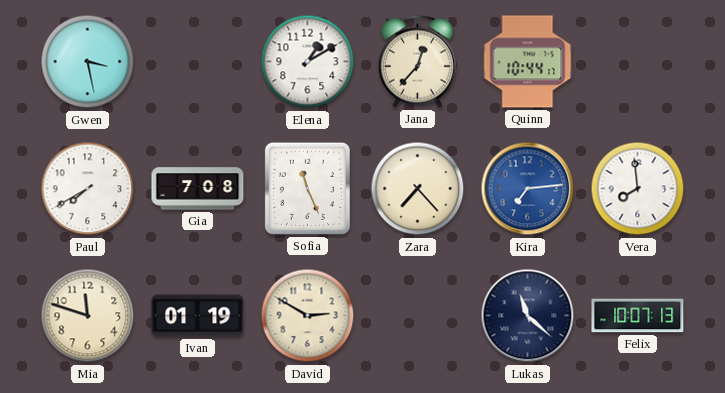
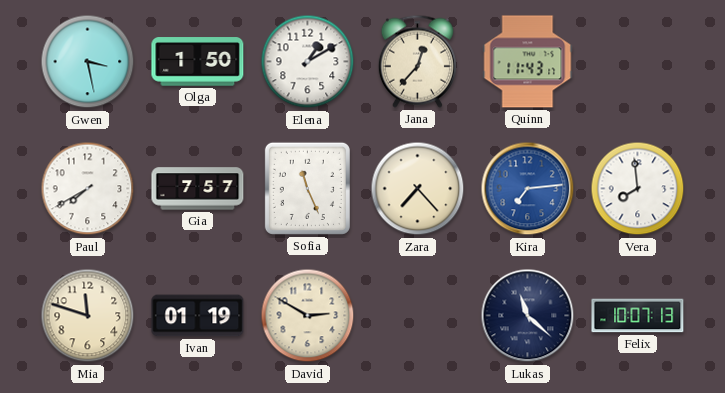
Olga: none -> 1:50 (198, 62)
Quinn: 10:44 -> 11:43 (528, 62)
Gia: 7:08 -> 7:57 (198, 189)
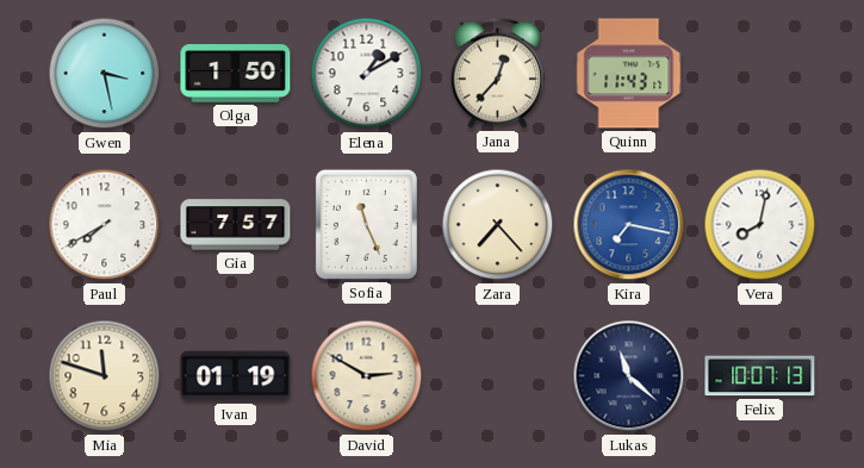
Kira: 7:14 -> 7:17 (629, 225)
Vera: 7:59 -> 8:02 (760, 225)
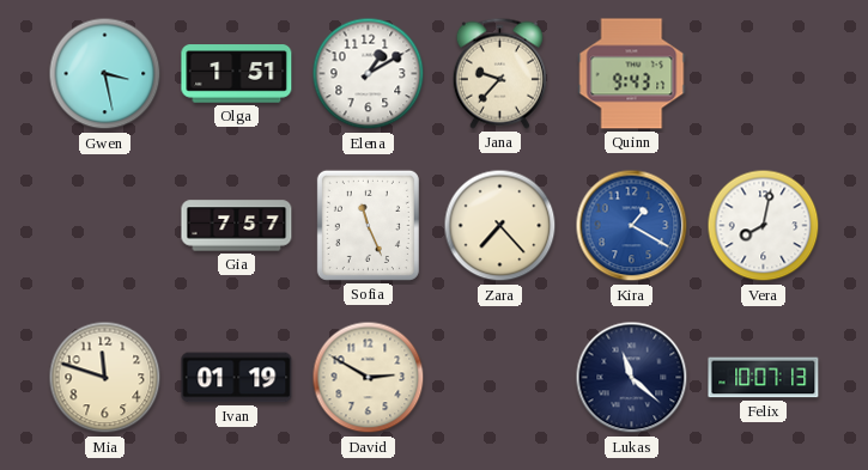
Olga: 1:50 -> 1:51 (237, 74)
Jana: 12:37 -> 9:37 (499, 73)
Quinn: 11:43 -> 9:43 (632, 74)
Paul: 7:40 -> none (105, 225)
Kira: 7:17 -> 1:20 (632, 226)
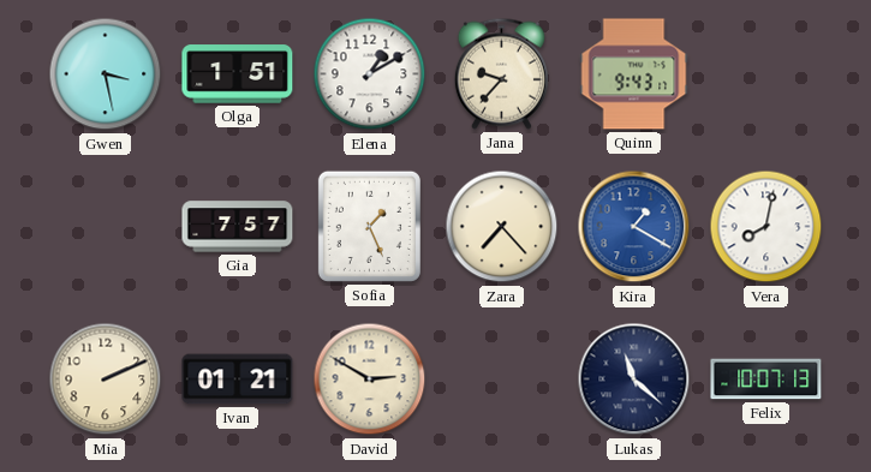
Sofia: 11:26 -> 1:26 (369, 226)
Mia: 11:48 -> 2:11 (106, 380)
Ivan: 01:19 -> 01:21 (238, 380)
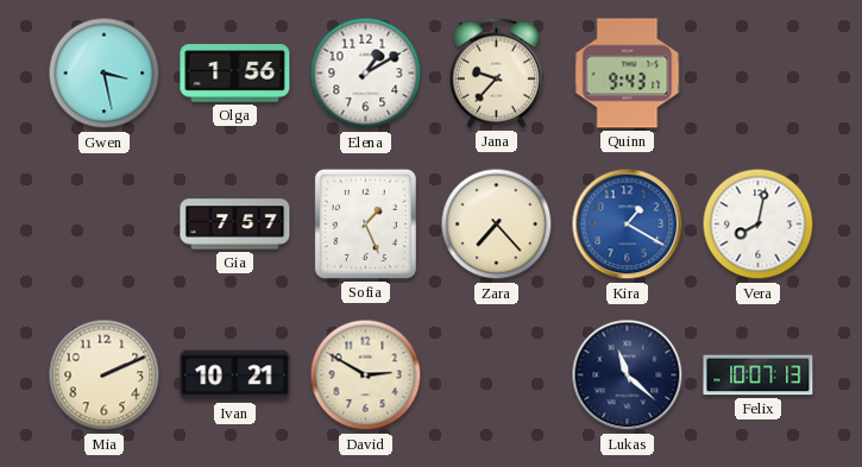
Olga: 1:51 -> 1:56 (235, 74)
Ivan: 01:21 -> 10:21 (235, 376)
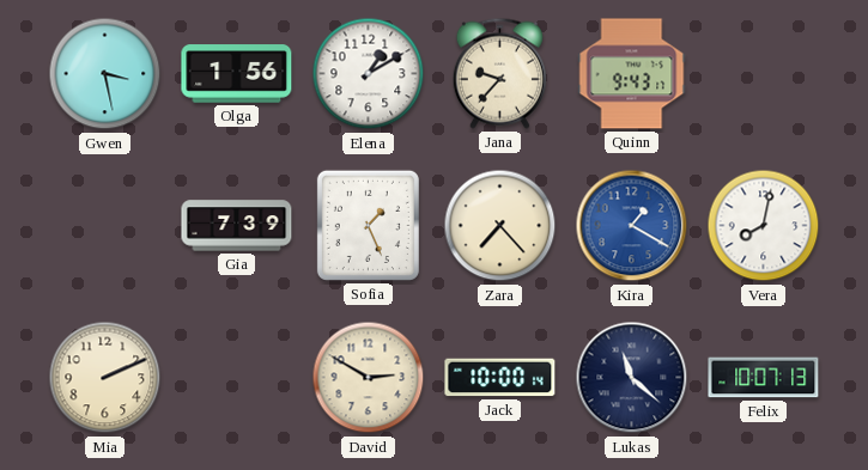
Gia: 7:57 -> 7:39 (237, 226)
Ivan: 10:21 -> none (235, 376)
Jack: none -> 10:00 (500, 378)
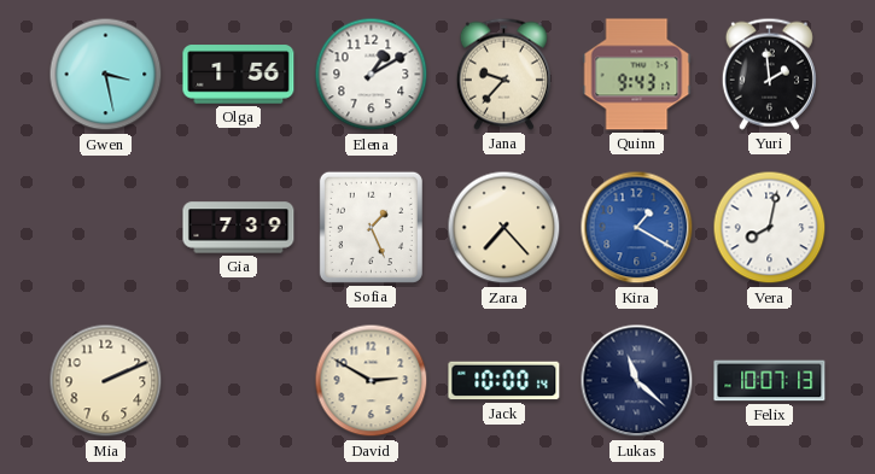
Yuri: none -> 1:59 (769, 74)
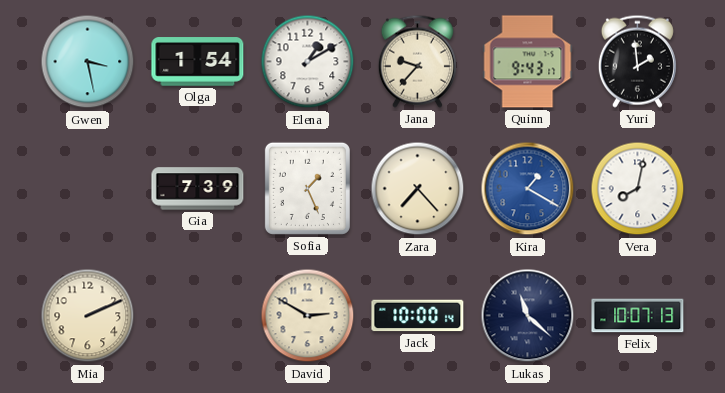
Olga: 1:56 -> 1:54 (198, 62)
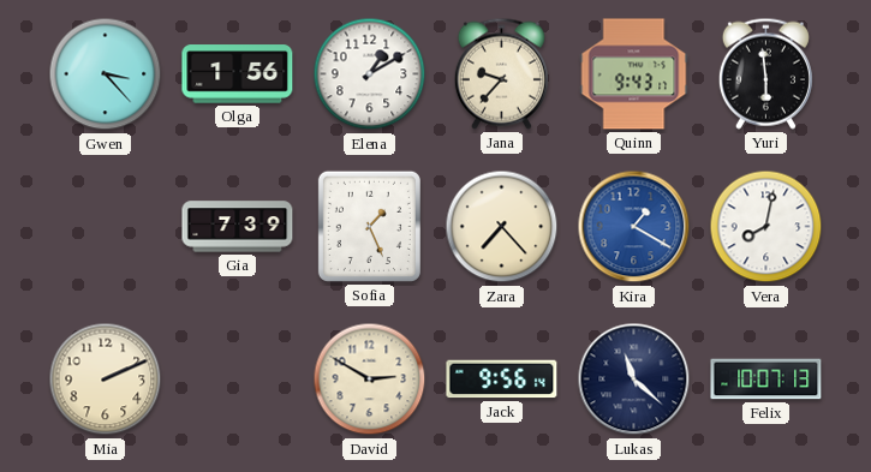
Gwen: 3:28 -> 3:23 (106, 74)
Olga: 1:54 -> 1:56 (238, 74)
Yuri: 1:59 -> 5:59 (765, 73)
Jack: 10:00 -> 9:56 (502, 380)
